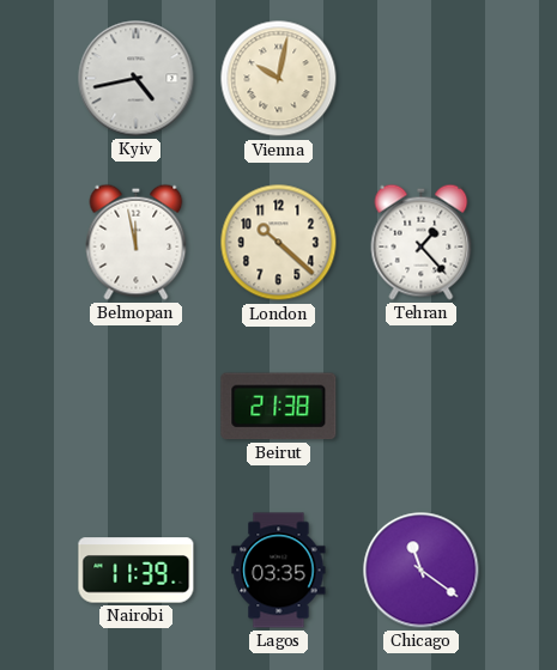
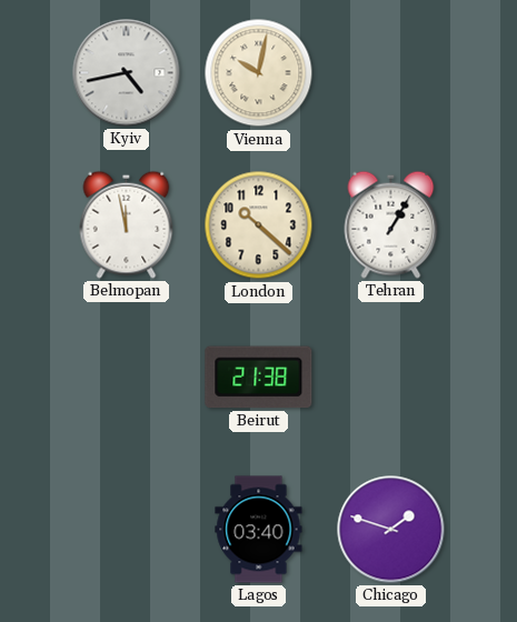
Tehran: 1:23 -> 1:05 (391, 224)
Nairobi: 11:39 -> none (137, 571)
Lagos: 03:35 -> 03:40 (259, 530)
Chicago: 11:21 -> 1:48 (391, 530)
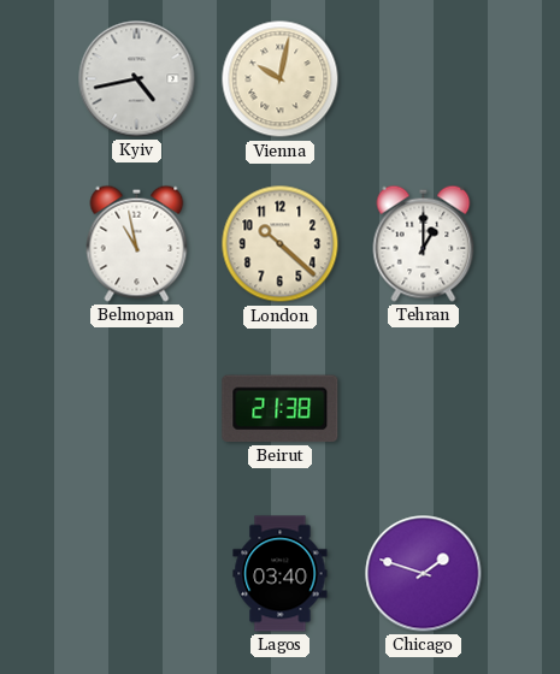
Belmopan: 11:58 -> 10:58 (137, 243)
Tehran: 1:05 -> 1:00 (424, 243)
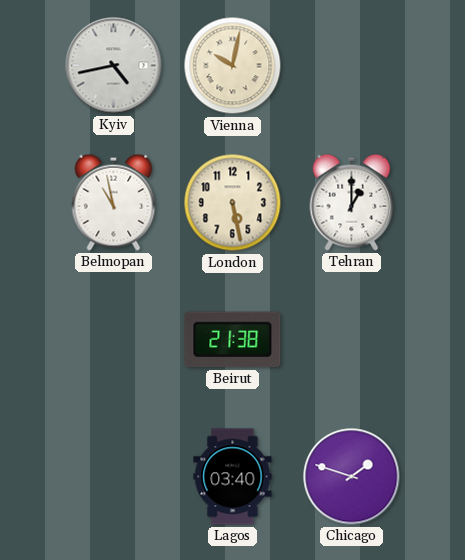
London: 10:22 -> 5:28 (233, 203)
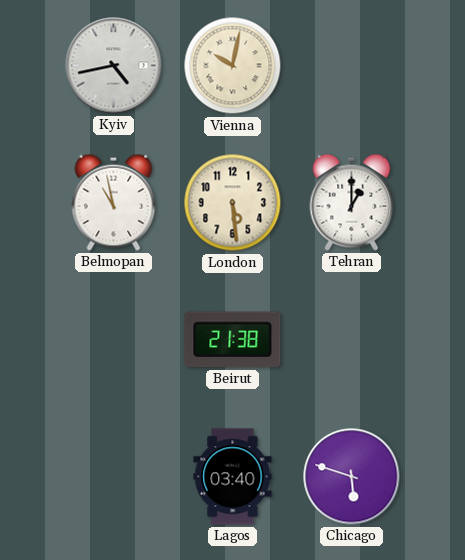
London: 5:28 -> 5:29 (233, 203)
Chicago: 1:48 -> 5:48 (352, 477)
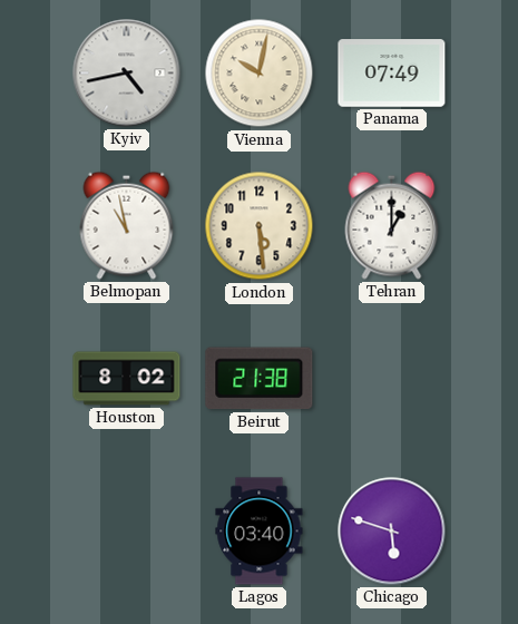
Panama: none -> 07:49 (392, 74)
Houston: none -> 8:02 (127, 379)
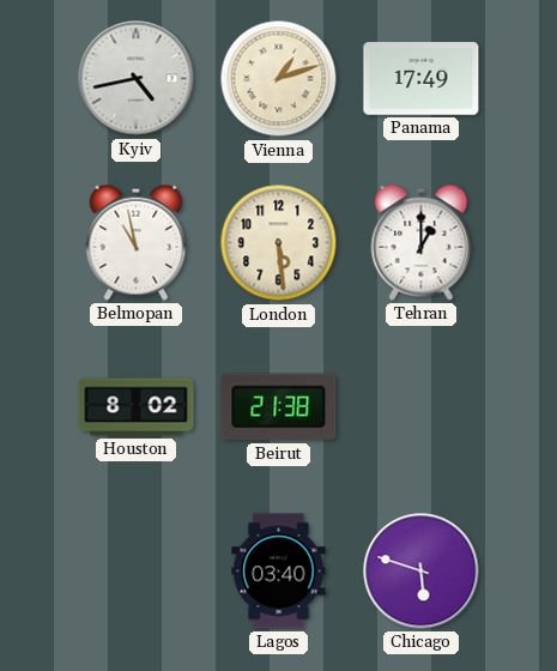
Vienna: 10:02 -> 1:12 (279, 79)
Panama: 07:49 -> 17:49 (422, 79)
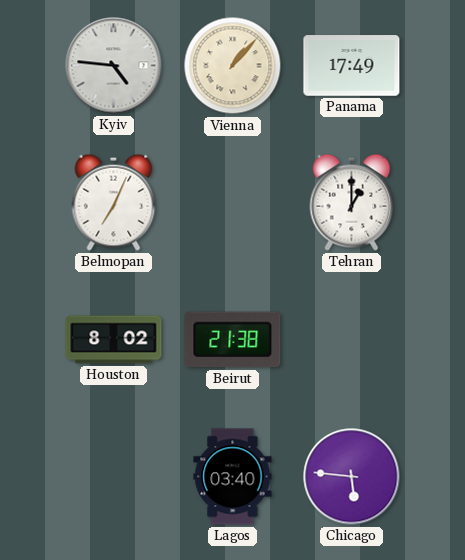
Kyiv: 4:43 -> 4:46 (114, 66)
Vienna: 1:12 -> 1:07 (233, 66)
Belmopan: 10:58 -> 7:04 (114, 202)
London: 5:29 -> none (279, 243)
Chicago: 5:48 -> 5:46 (352, 477)
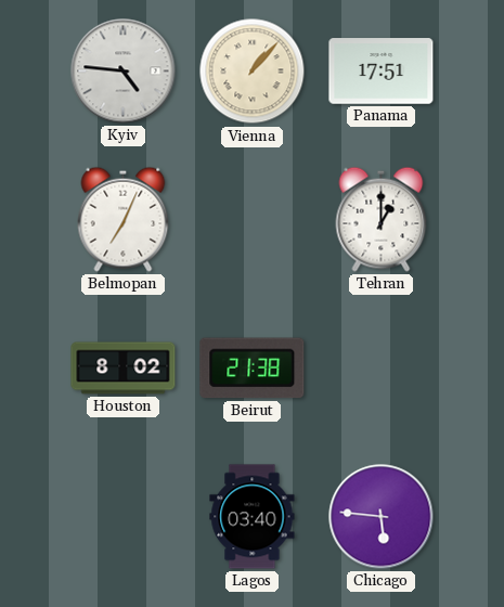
Panama: 17:49 -> 17:51 (382, 72)
